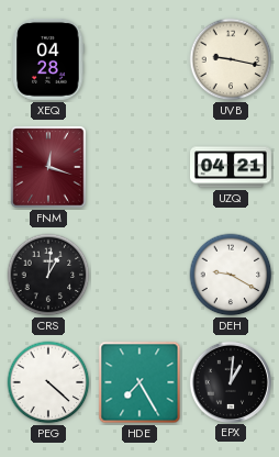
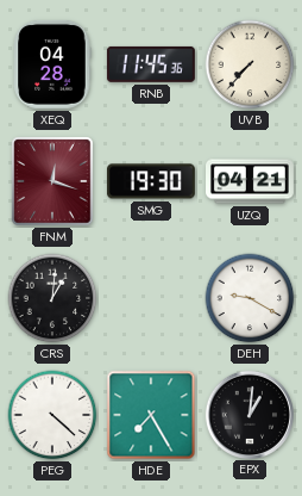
RNB: none -> 11:45 (151, 64)
UVB: 9:17 -> 7:37 (250, 64)
SMG: none -> 19:30 (151, 181)
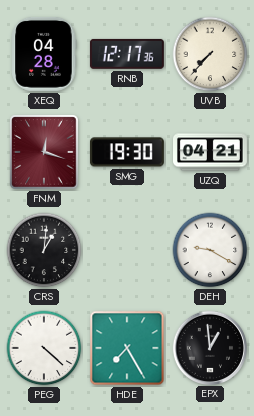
RNB: 11:45 -> 12:17 (127, 54)
EPX: 1:01 -> 12:59 (209, 347)
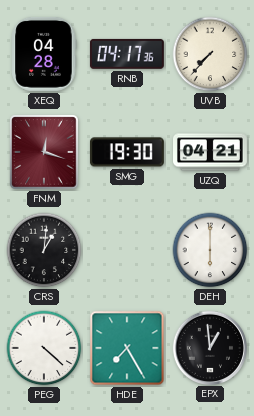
RNB: 12:17 -> 04:17 (127, 54)
DEH: 9:20 -> 6:00 (210, 250)
